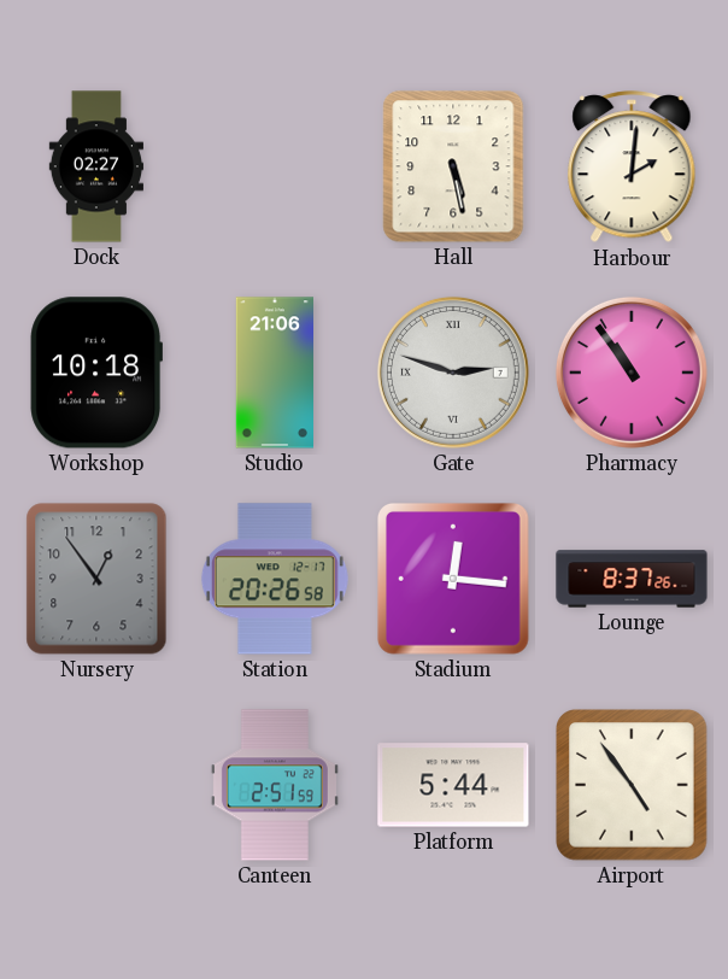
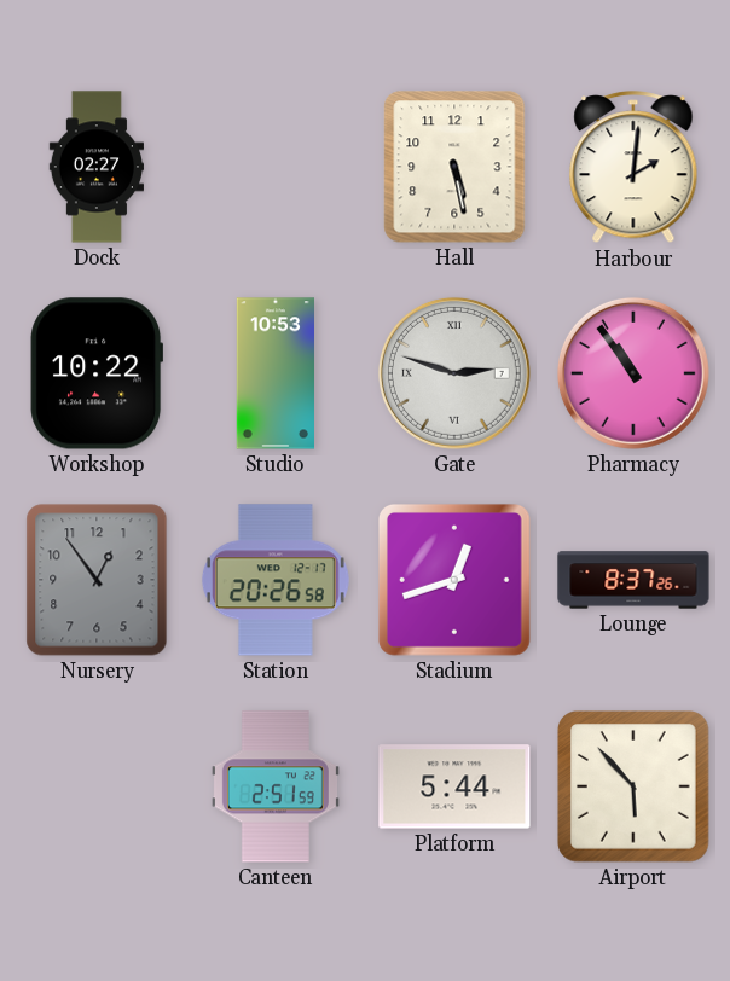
Workshop: 10:18 -> 10:22 (95, 373)
Studio: 21:06 -> 10:53 (274, 373)
Stadium: 12:16 -> 12:42 (456, 581)
Airport: 4:54 -> 5:53 (633, 786)
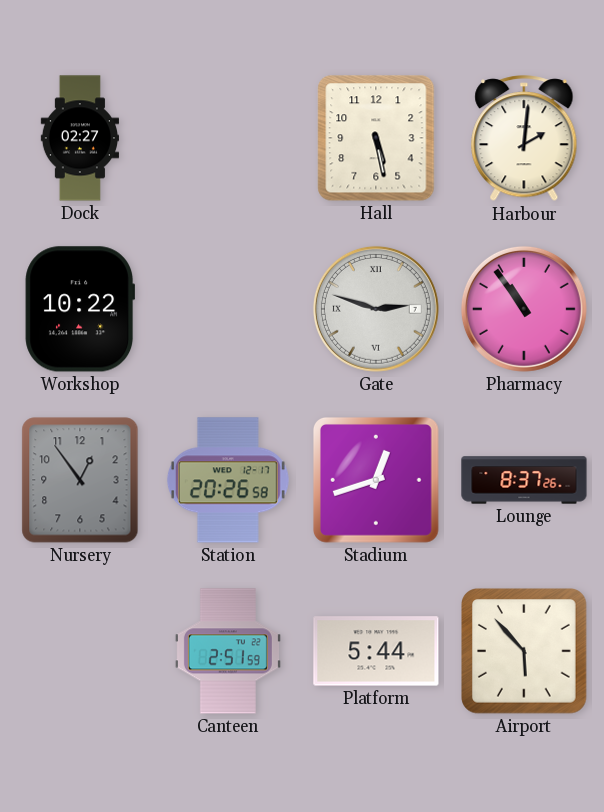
Studio: 10:53 -> none (274, 373)
